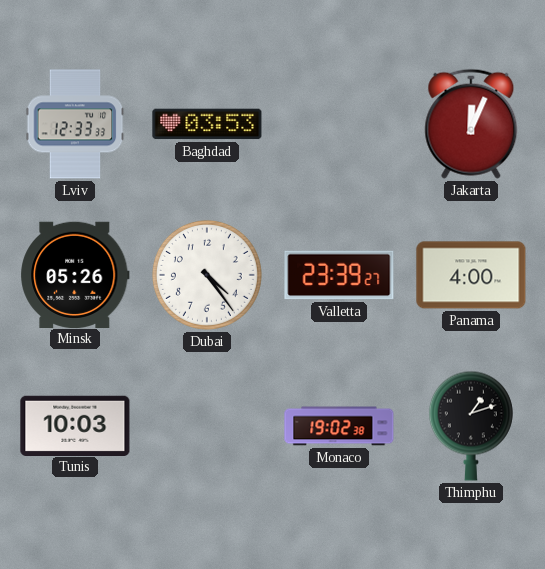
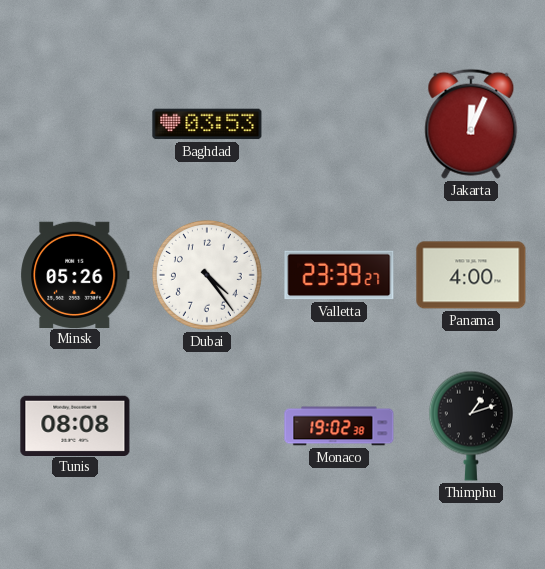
Lviv: 12:33 -> none (75, 124)
Tunis: 10:03 -> 08:08 (75, 425)
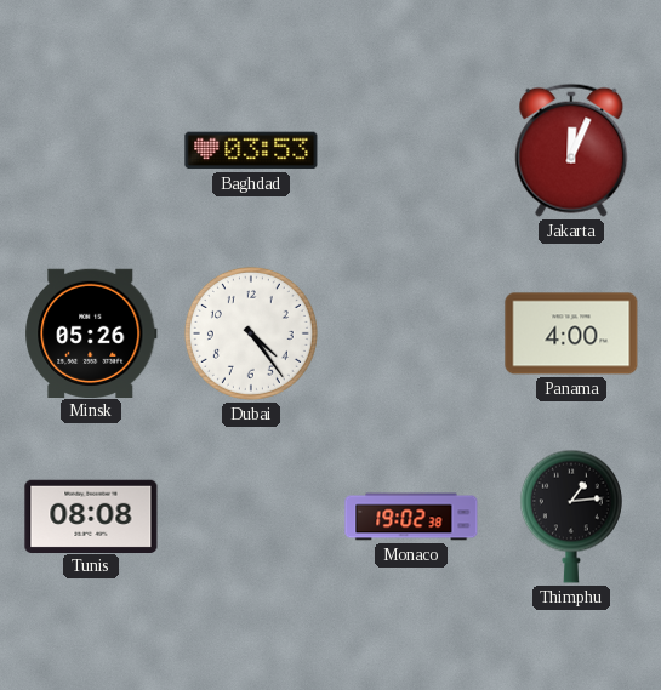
Valletta: 23:39 -> none (339, 275)
Thimphu: 1:12 -> 1:14 (571, 517)
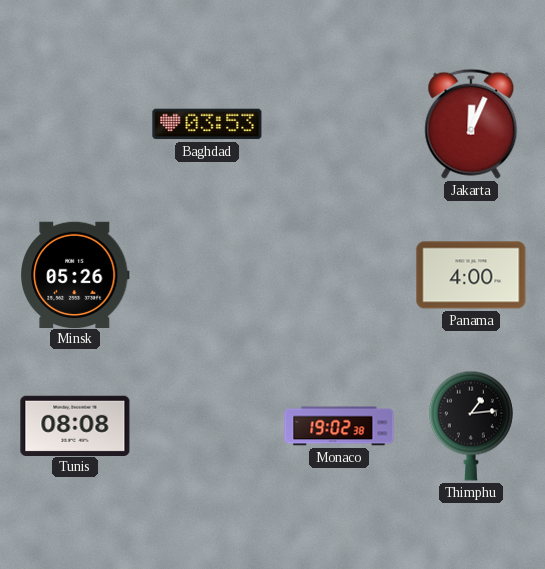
Dubai: 4:24 -> none (251, 333)
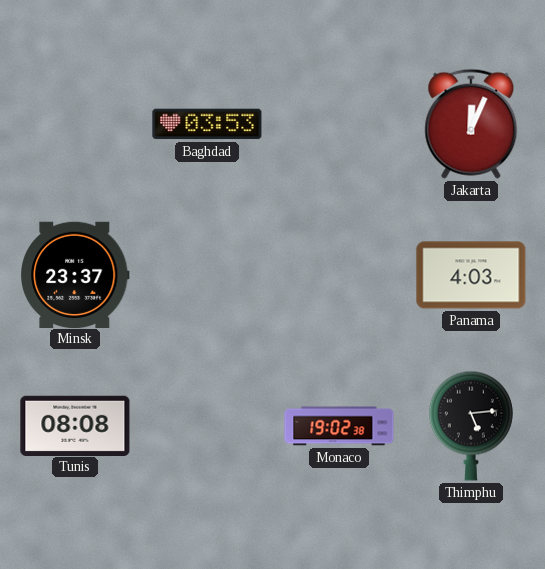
Minsk: 05:26 -> 23:37 (75, 274)
Panama: 4:00 -> 4:03 (471, 275)
Thimphu: 1:14 -> 5:14 (471, 426)
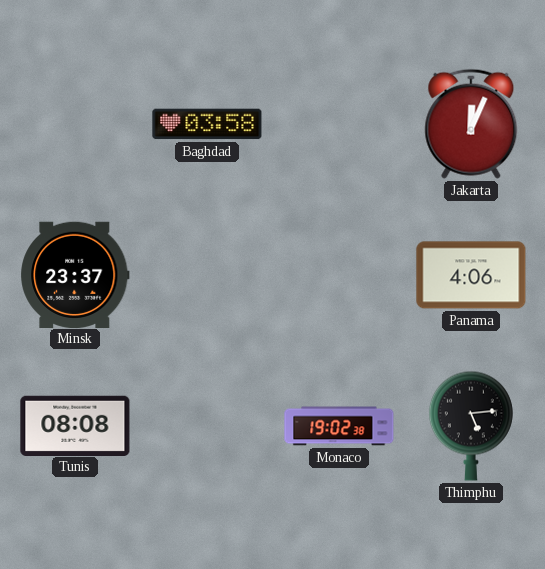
Baghdad: 03:53 -> 03:58 (207, 124)
Panama: 4:03 -> 4:06 (471, 275)
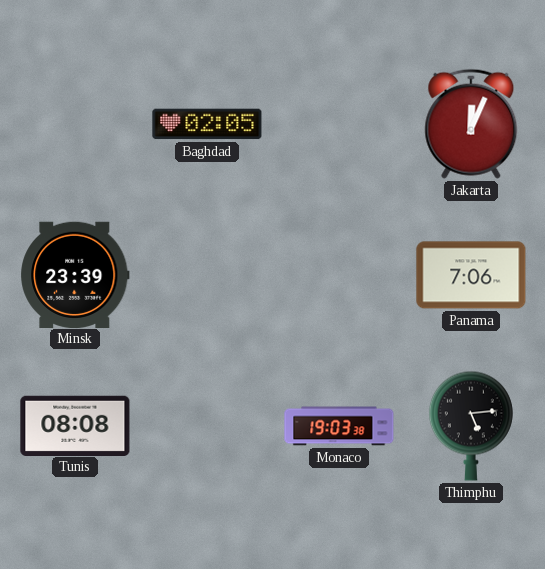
Baghdad: 03:58 -> 02:05 (207, 124)
Minsk: 23:37 -> 23:39 (75, 274)
Panama: 4:06 -> 7:06 (471, 275)
Monaco: 19:02 -> 19:03 (339, 426)
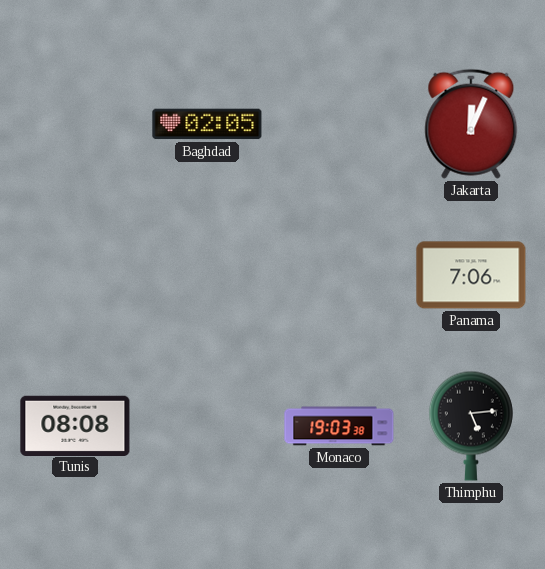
Minsk: 23:39 -> none (75, 274)
